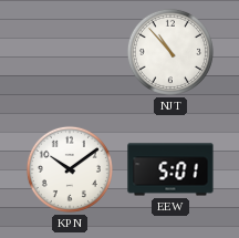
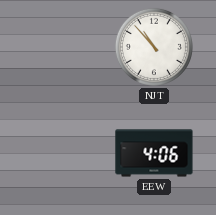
KPN: 10:09 -> none (70, 169)
EEW: 5:01 -> 4:06 (154, 153)
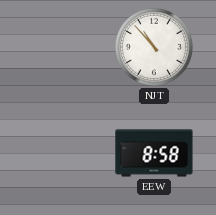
EEW: 4:06 -> 8:58 (154, 153)
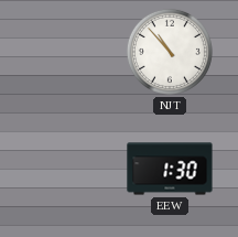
EEW: 8:58 -> 1:30 (170, 169)
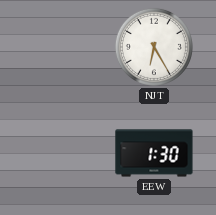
NJT: 10:53 -> 6:25 (154, 47)
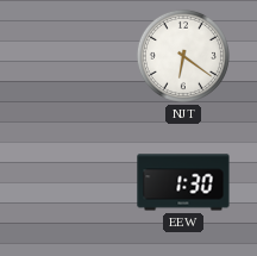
NJT: 6:25 -> 6:21 (183, 56)
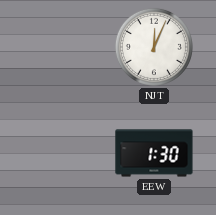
NJT: 6:21 -> 12:04 (154, 47)
